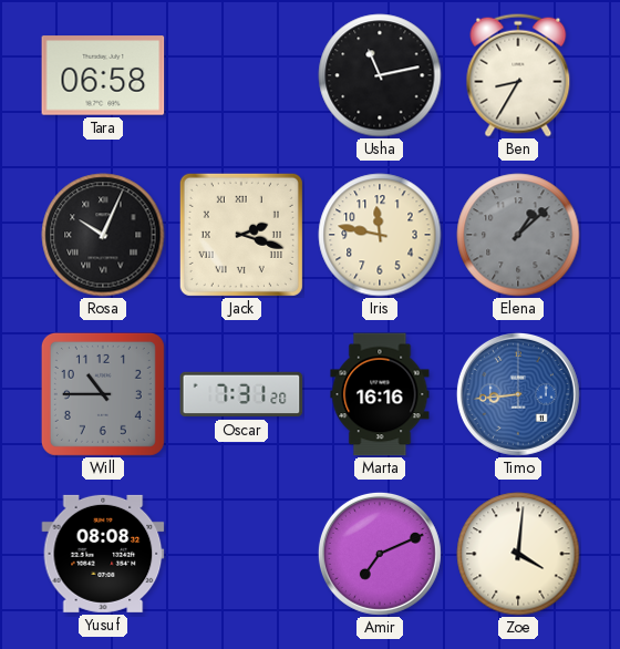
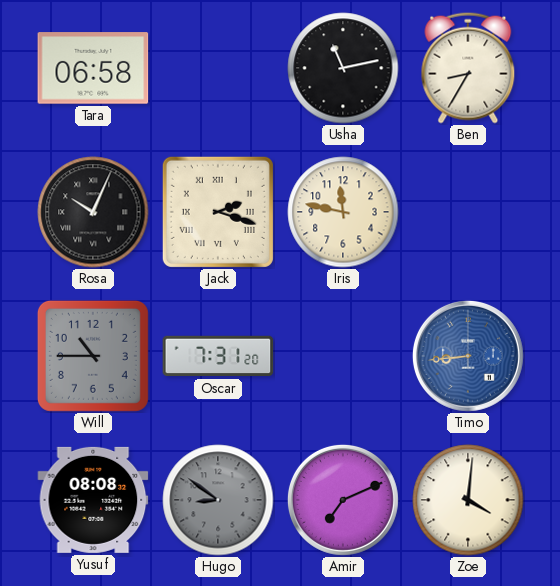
Elena: 1:08 -> none (518, 235)
Marta: 16:16 -> none (380, 394)
Hugo: none -> 8:51 (218, 500)
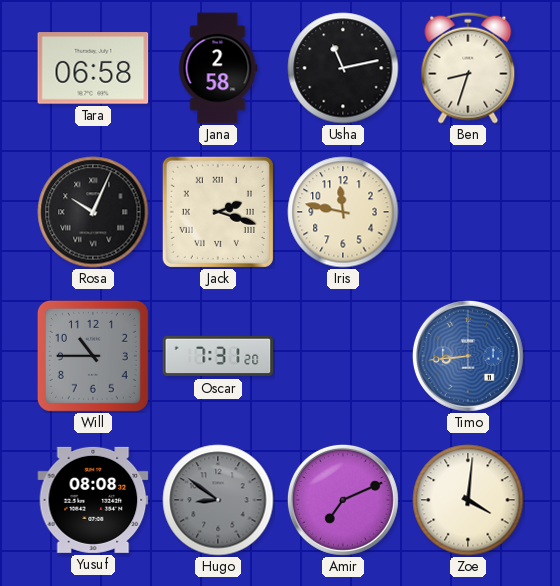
Jana: none -> 2:58 (218, 68)
Ben: 8:35 -> 8:33 (468, 68)
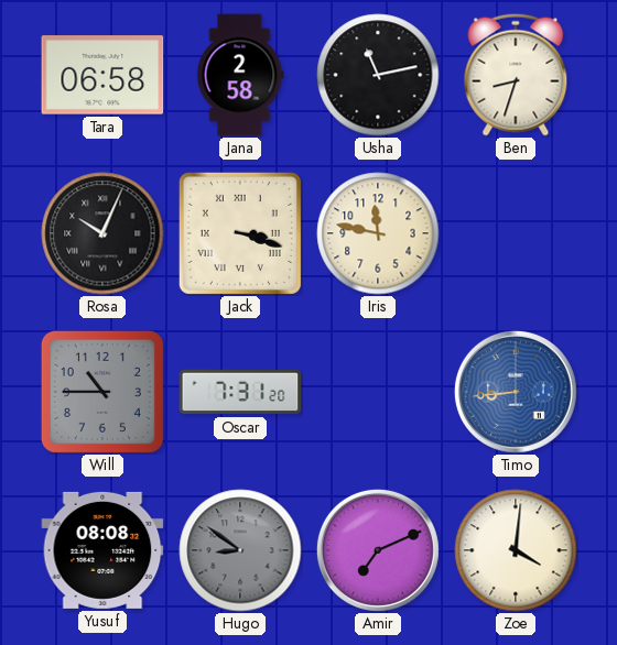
Jack: 2:18 -> 3:18 (240, 233)
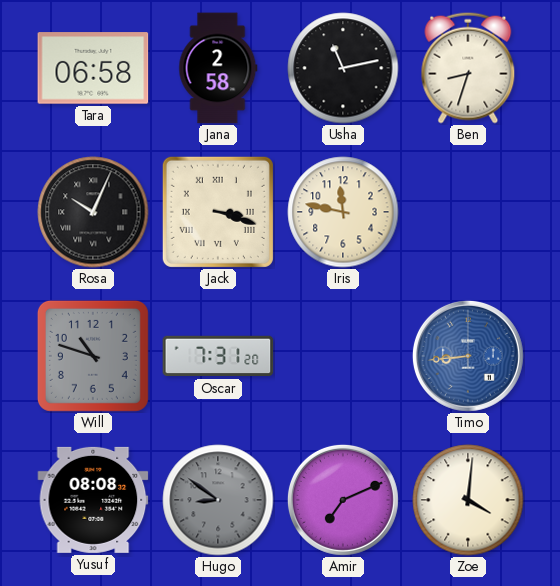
Will: 10:45 -> 10:48 (93, 356)
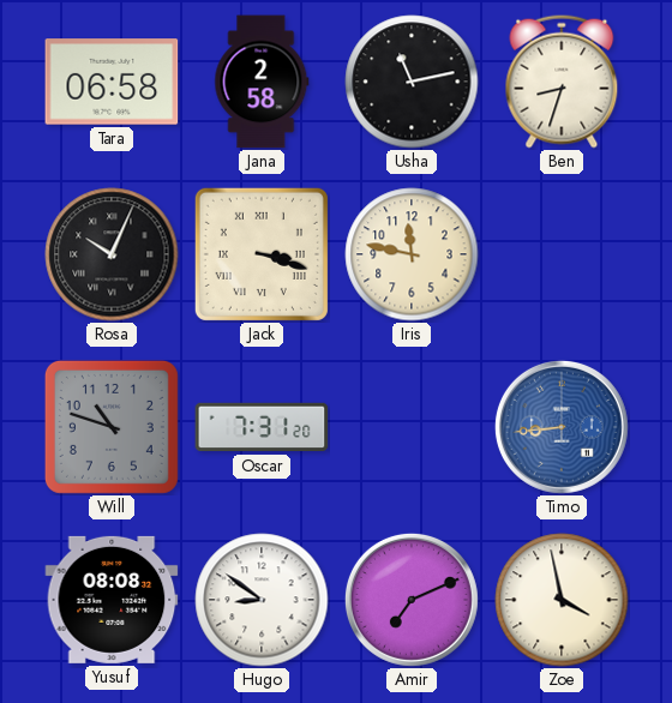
Hugo dial: grey -> white (262, 600)
Zoe: 4:01 -> 3:58 (562, 600)
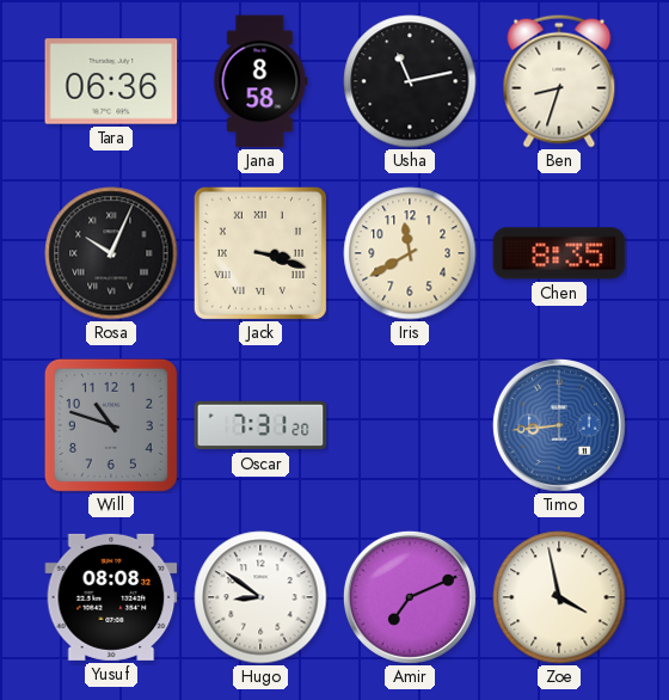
Tara: 06:58 -> 06:36 (111, 81)
Jana: 2:58 -> 8:58 (260, 81)
Iris: 11:47 -> 11:40 (410, 253)
Chen: none -> 8:35 (559, 253)
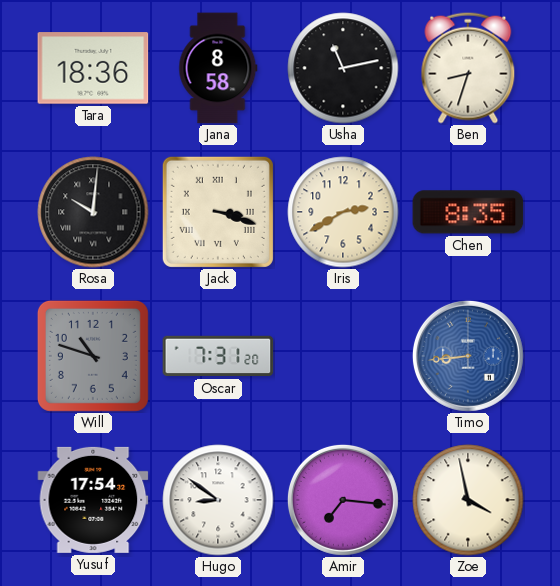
Tara: 06:36 -> 18:36 (93, 68)
Rosa: 10:04 -> 10:01 (93, 212)
Iris: 11:40 -> 2:40 (343, 212)
Yusuf: 08:08 -> 17:54 (93, 500)
Amir: 7:11 -> 7:16 (343, 500)
